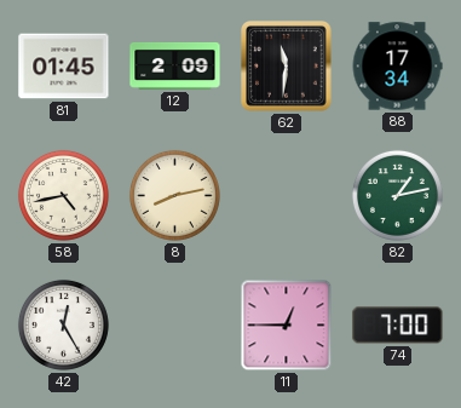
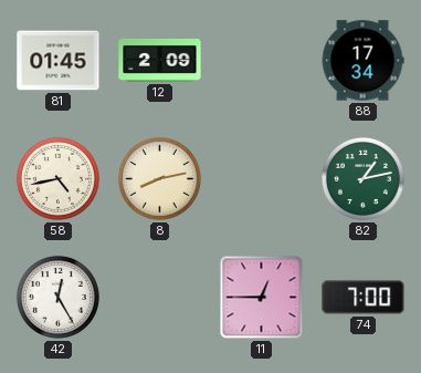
62: 11:31 -> none (287, 67)
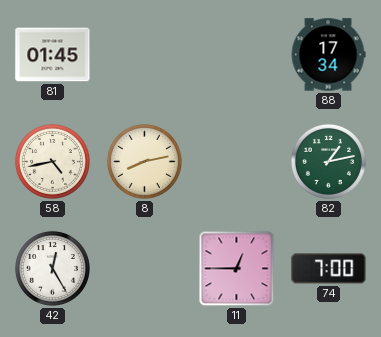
12: 2:09 -> none (160, 60)
